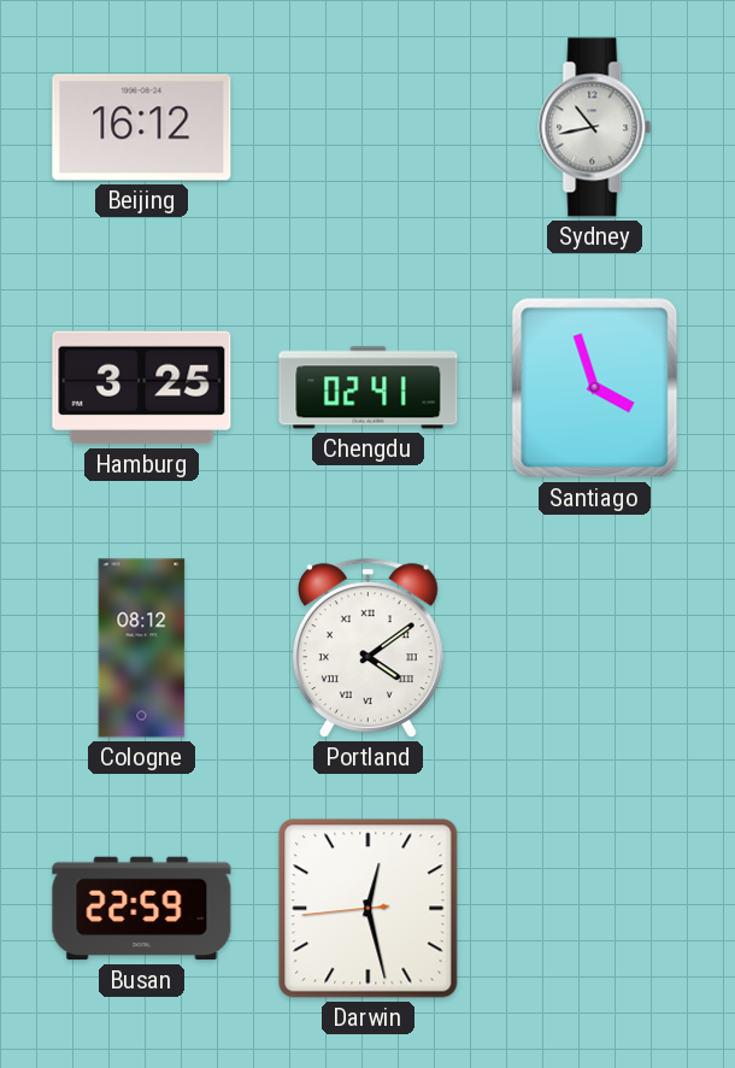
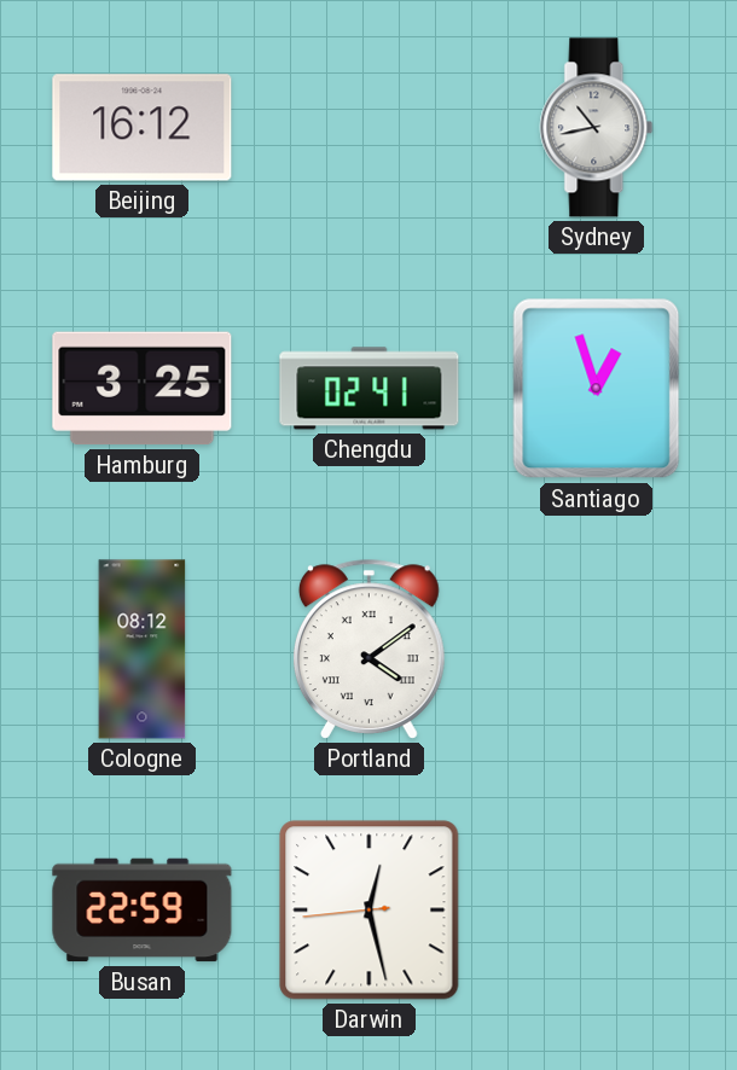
Santiago: 3:57 -> 12:57 (597, 389)
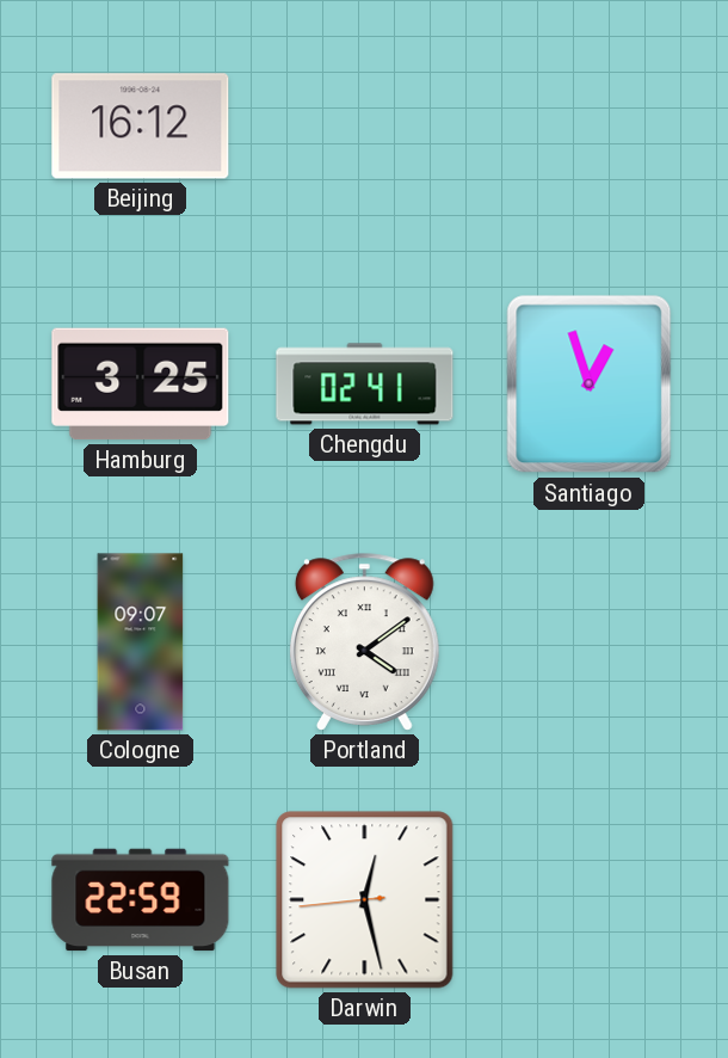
Sydney: 10:43 -> none (597, 128)
Cologne: 08:12 -> 09:07 (141, 642)
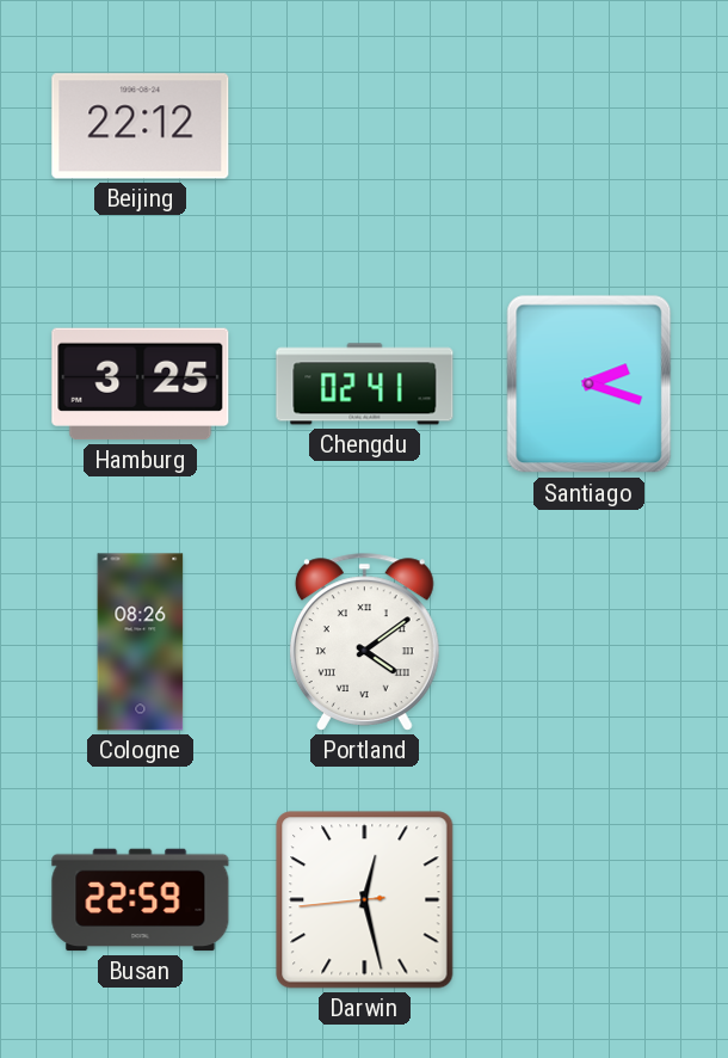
Beijing: 16:12 -> 22:12 (141, 127)
Santiago: 12:57 -> 2:18 (590, 385)
Cologne: 09:07 -> 08:26 (141, 642)
